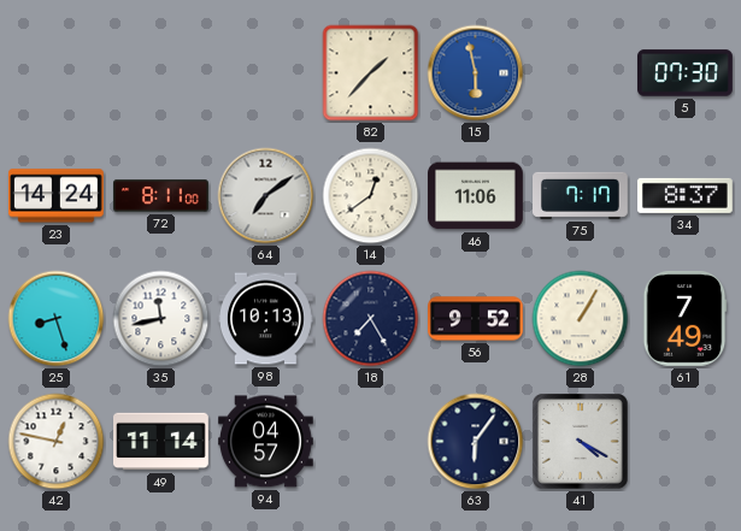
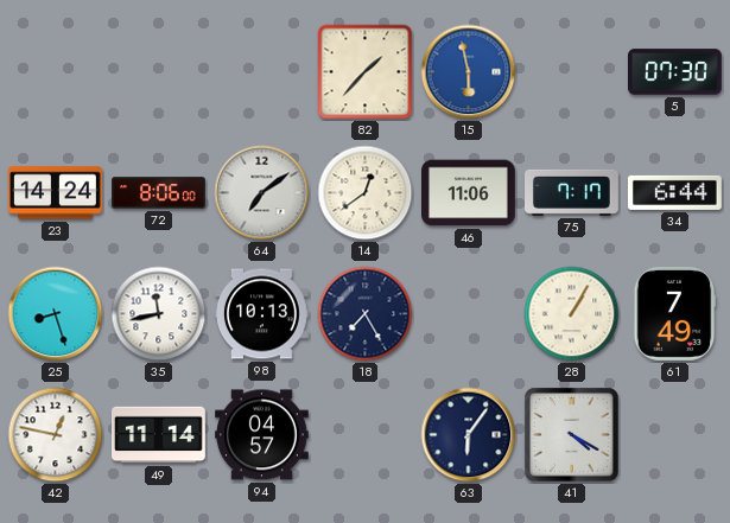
72: 8:11 -> 8:06 (159, 193)
34: 8:37 -> 6:44 (674, 192)
56: 9:52 -> none (476, 319)
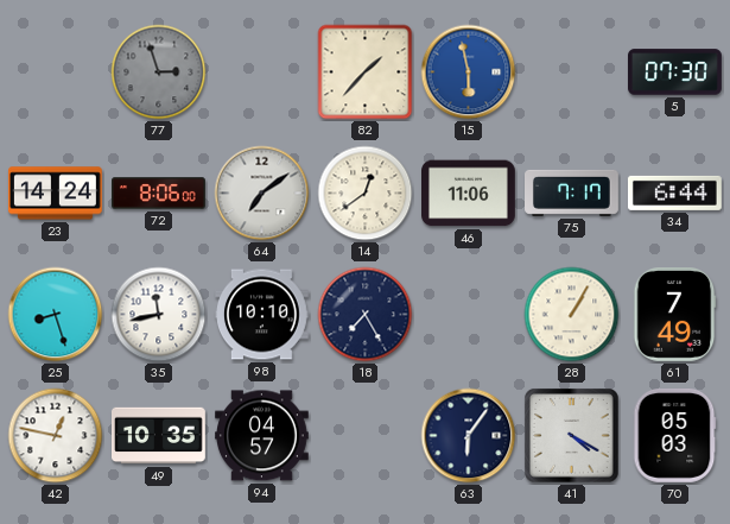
77: none -> 2:57 (159, 72)
98: 10:13 -> 10:10 (262, 315)
49: 11:14 -> 10:35 (159, 436)
70: none -> 05:03 (674, 436)
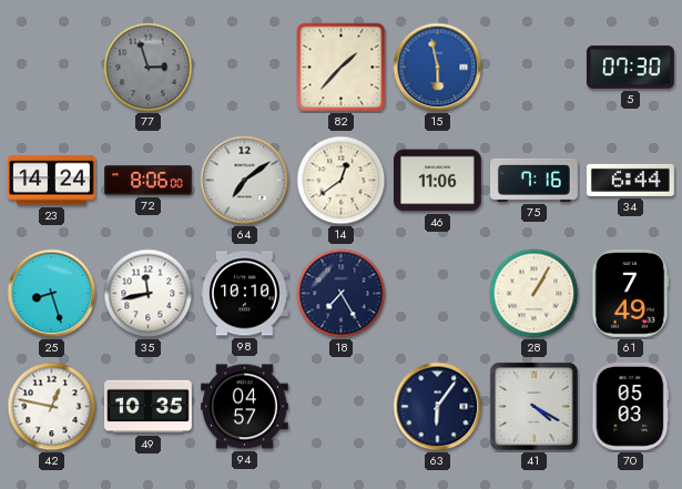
75: 7:17 -> 7:16 (535, 180)
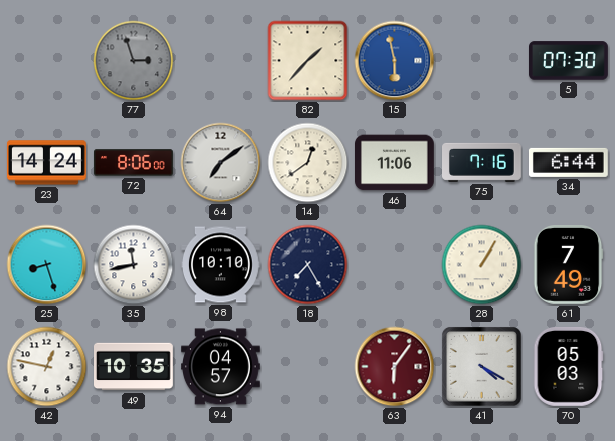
63 dial: navy -> burgundy (395, 367)
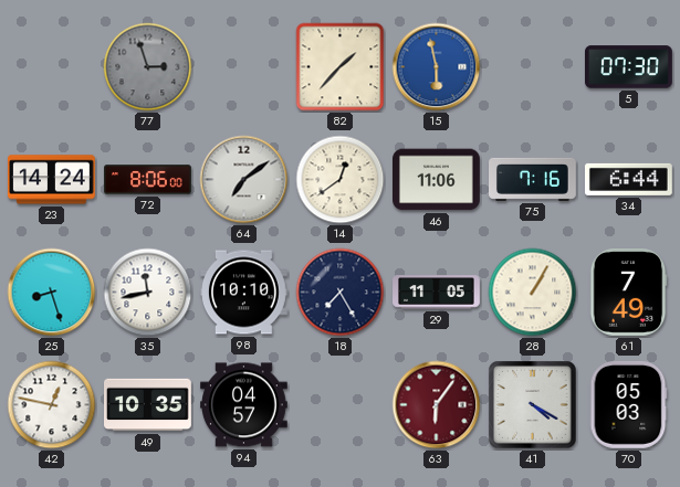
29: none -> 11:05 (437, 293)
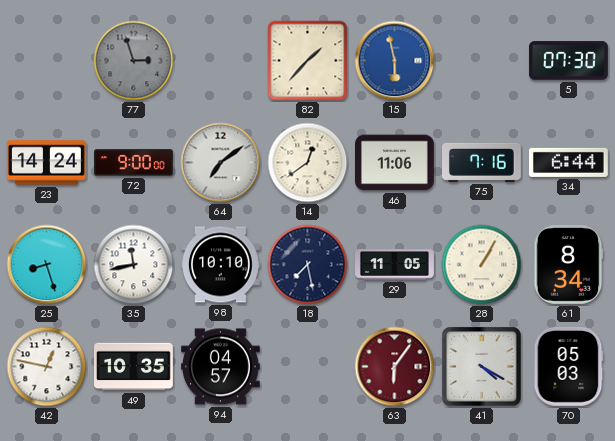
72: 8:06 -> 9:00 (134, 163)
18: 7:25 -> 7:28 (308, 265)
61: 7:49 -> 8:34 (568, 265)
